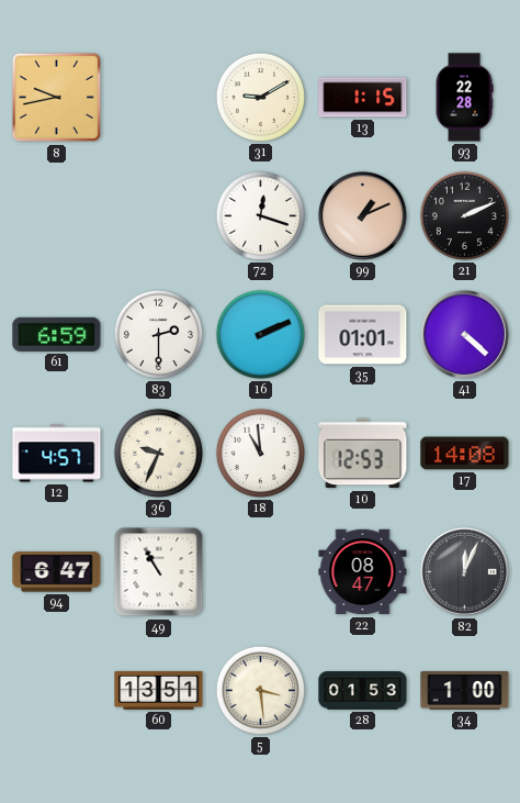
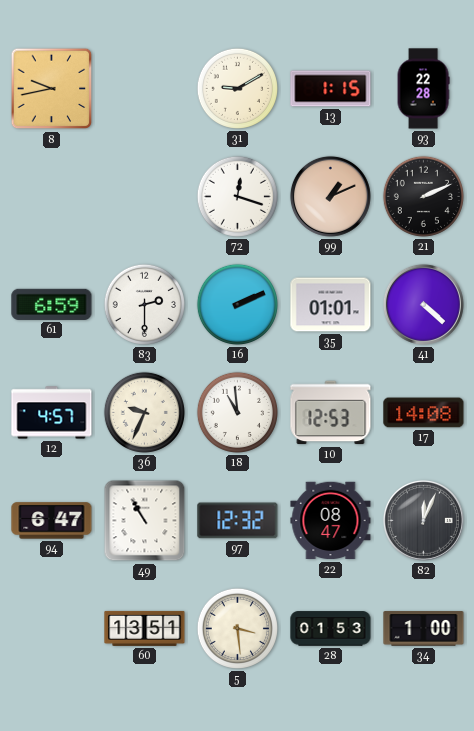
97: none -> 12:32 (238, 521)
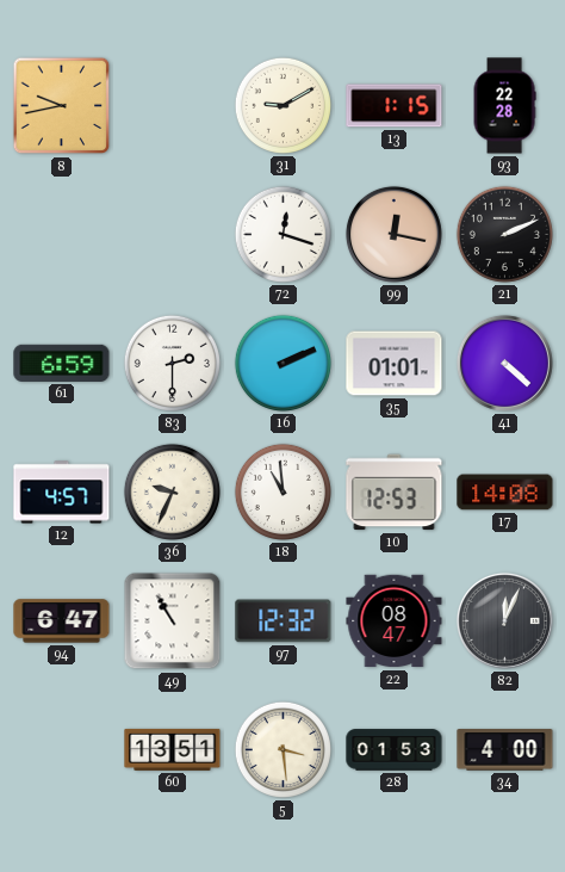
99: 1:11 -> 12:17 (393, 234)
34: 1:00 -> 4:00 (505, 750)
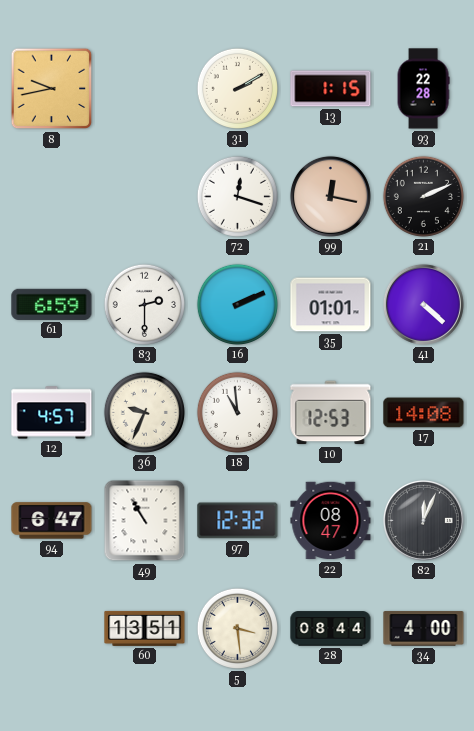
31: 9:10 -> 2:10 (237, 88)
28: 01:53 -> 08:44 (331, 629)
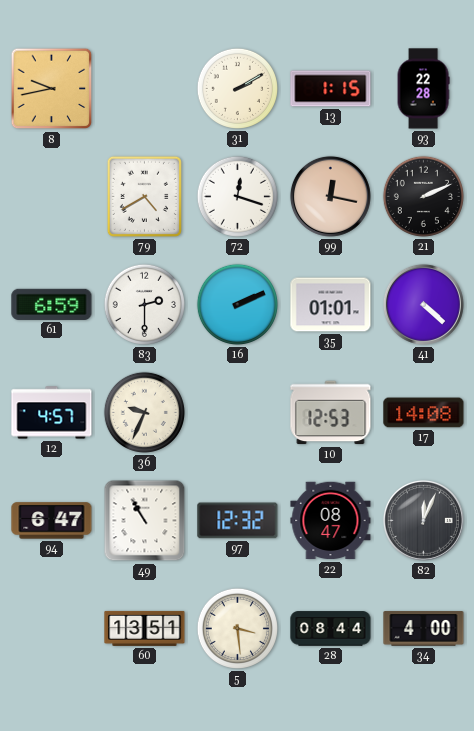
79: none -> 4:40 (144, 196)
18: 10:59 -> none (237, 412)
